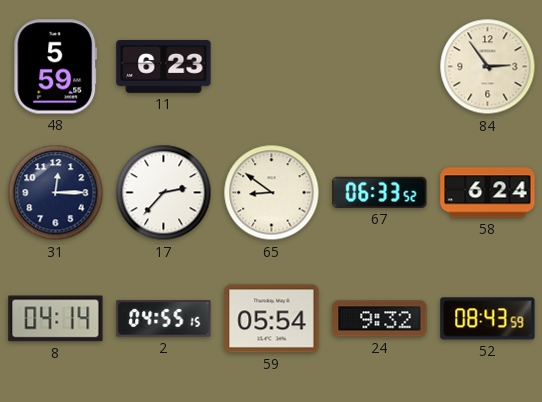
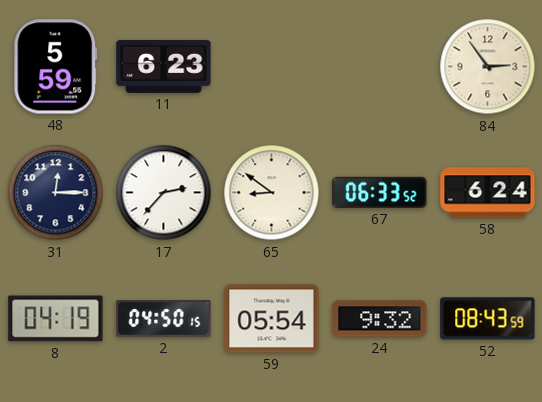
8: 04:14 -> 04:19 (56, 319)
2: 04:55 -> 04:50 (164, 319)
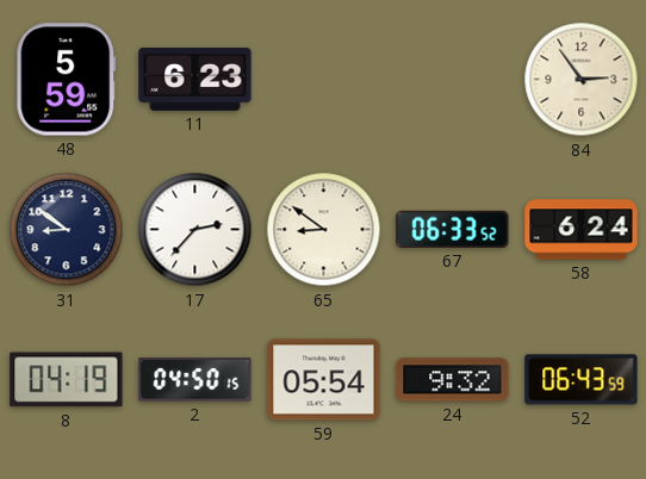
31: 12:15 -> 8:51 (67, 230)
52: 08:43 -> 06:43 (582, 380)
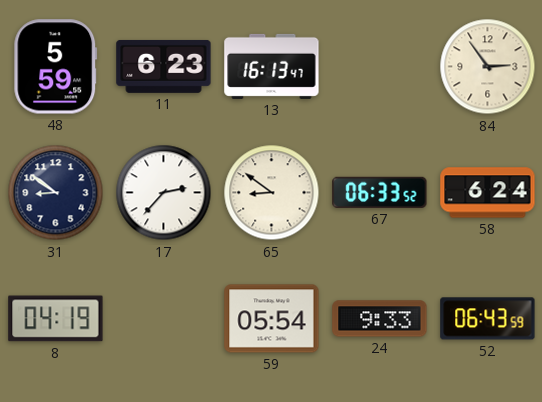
13: none -> 16:13 (272, 66)
2: 04:50 -> none (195, 380)
24: 9:32 -> 9:33 (380, 319)
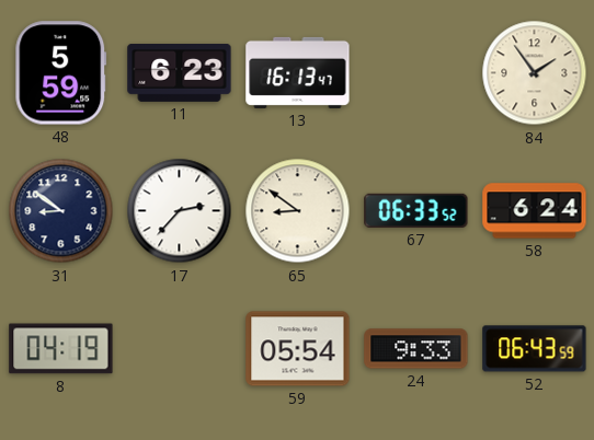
84: 2:54 -> 1:54 (535, 73)
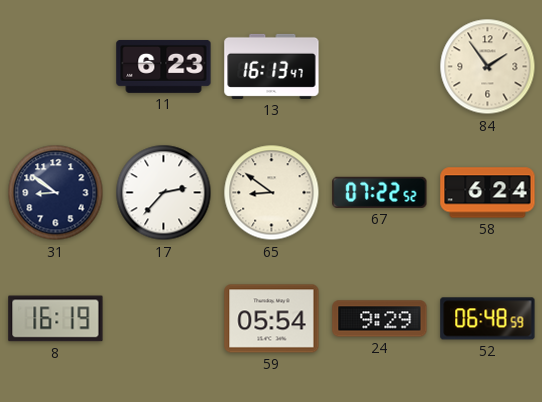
48: 5:59 -> none (61, 73)
67: 06:33 -> 07:22 (380, 192)
8: 04:19 -> 16:19 (56, 319)
24: 9:33 -> 9:29 (380, 319)
52: 06:43 -> 06:48 (488, 319)
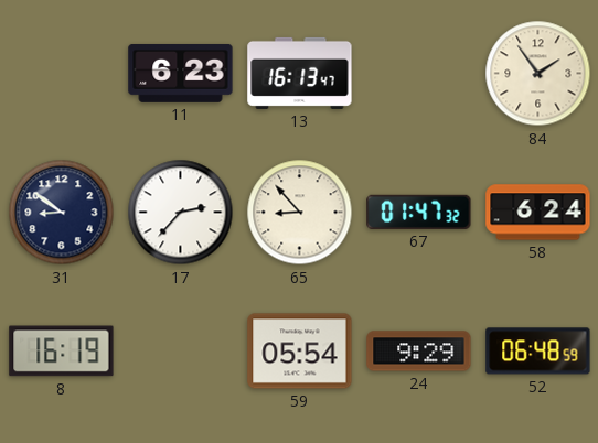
65: 8:51 -> 8:53 (300, 213)
67: 07:22 -> 01:47 (419, 212)
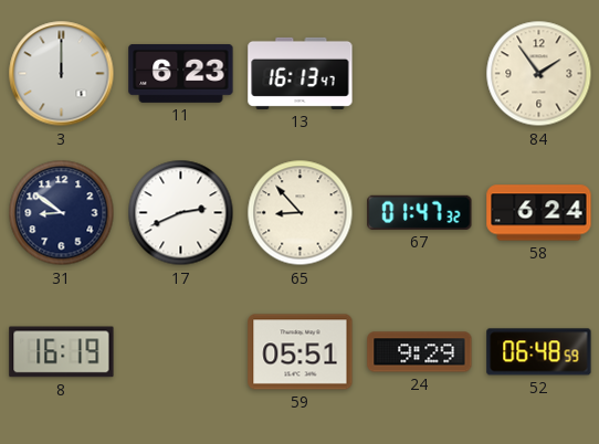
3: none -> 12:00 (62, 74)
17: 2:37 -> 2:41 (181, 213)
59: 05:54 -> 05:51 (301, 352)
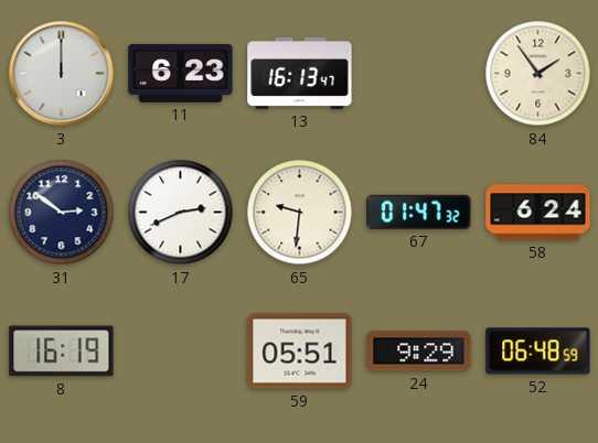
31: 8:51 -> 2:51 (62, 213)
65: 8:53 -> 9:31 (300, 213)
